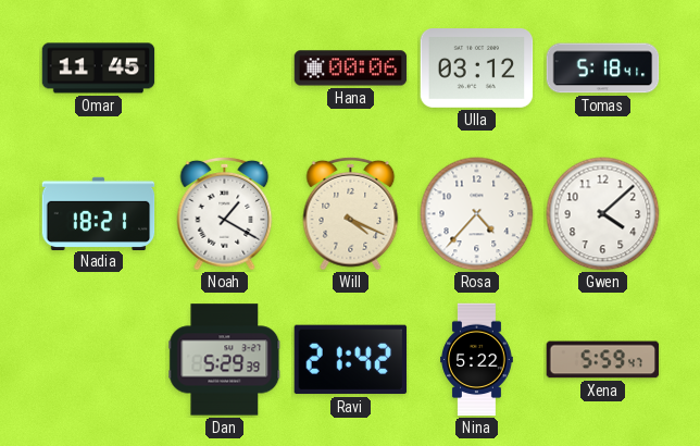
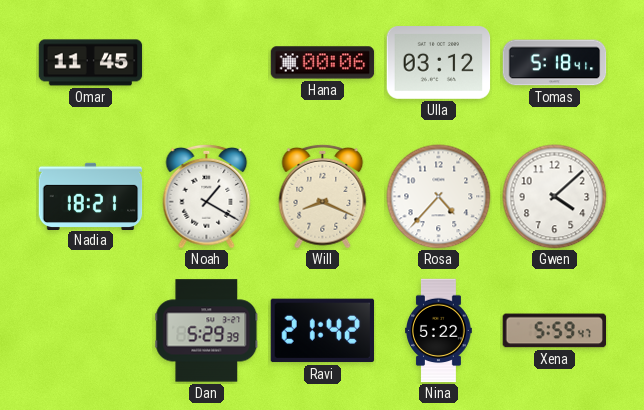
Will: 4:19 -> 8:19 (323, 196)
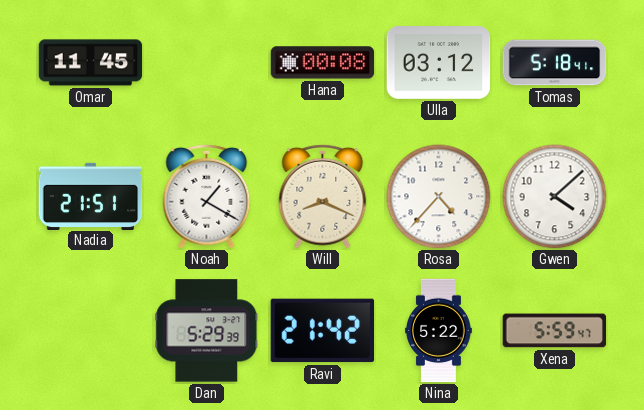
Hana: 00:06 -> 00:08 (323, 63)
Nadia: 18:21 -> 21:51 (91, 196)
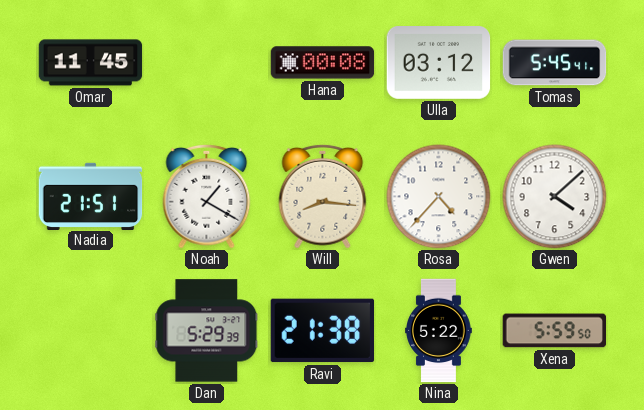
Tomas: 5:18 -> 5:45 (555, 63)
Will: 8:19 -> 8:16 (323, 196)
Ravi: 21:42 -> 21:38 (323, 331)
Xena: 5:59:47 -> 5:59:50 (555, 331)
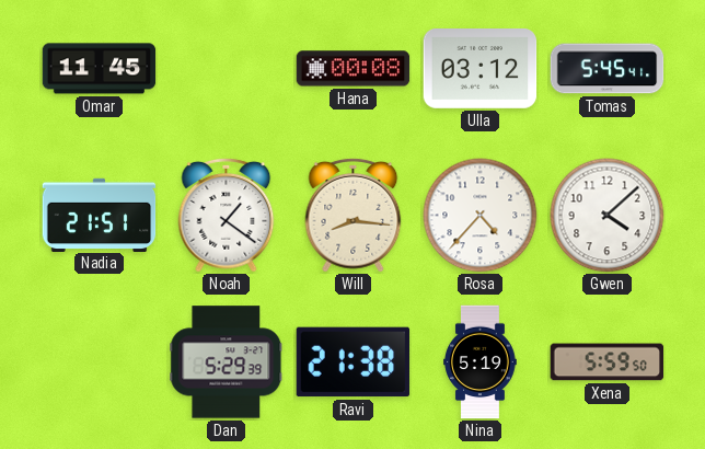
Noah: 1:20 -> 1:21 (227, 215)
Nina: 5:22 -> 5:19 (481, 362)
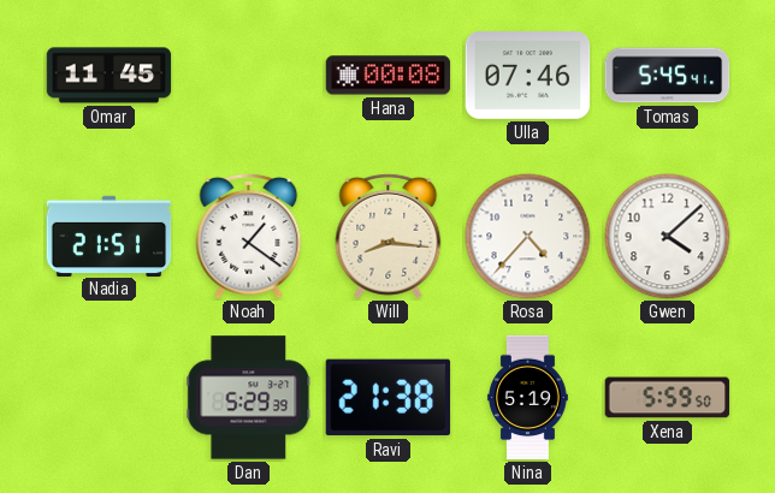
Ulla: 03:12 -> 07:46 (528, 76)
